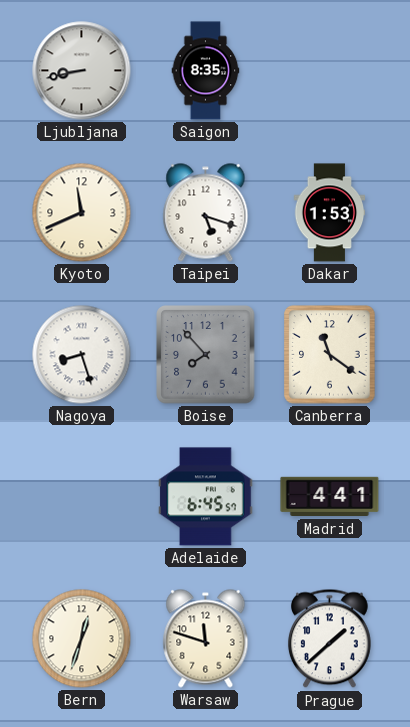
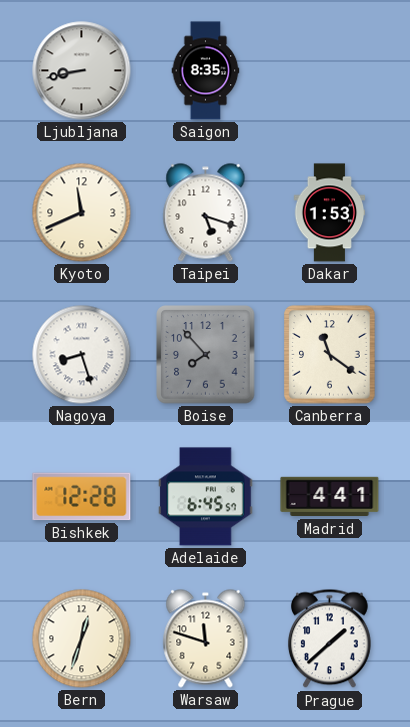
Bishkek: none -> 12:28 (82, 497)
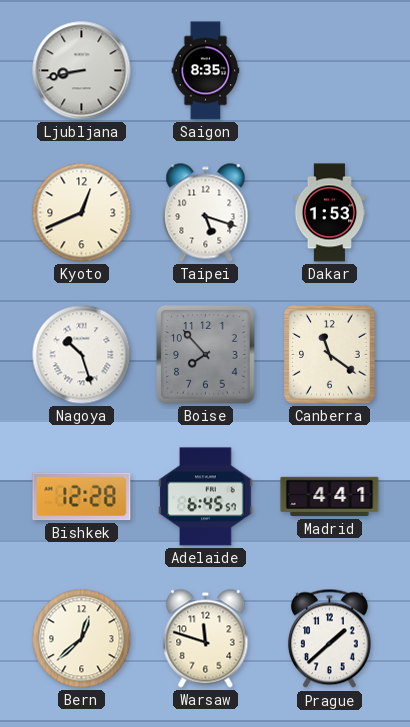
Kyoto: 11:41 -> 12:41 (82, 213)
Nagoya: 8:27 -> 10:27 (82, 355)
Bern: 12:33 -> 12:38 (82, 639)
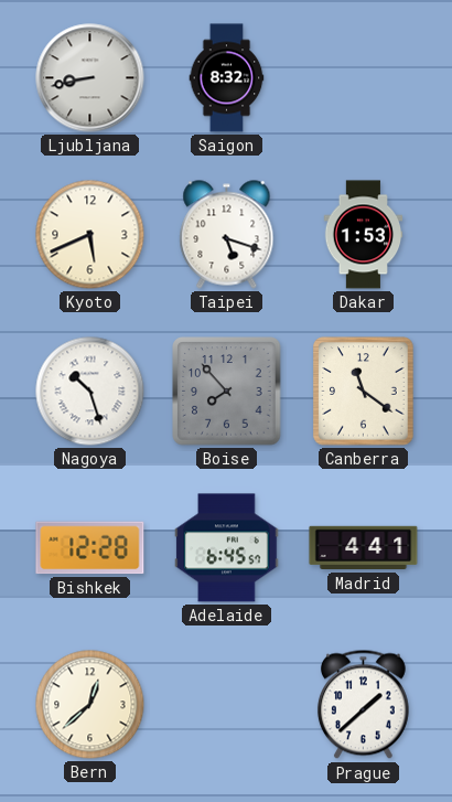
Saigon: 8:35 -> 8:32 (227, 78)
Kyoto: 12:41 -> 5:41 (90, 235)
Warsaw: 11:48 -> none (206, 639)
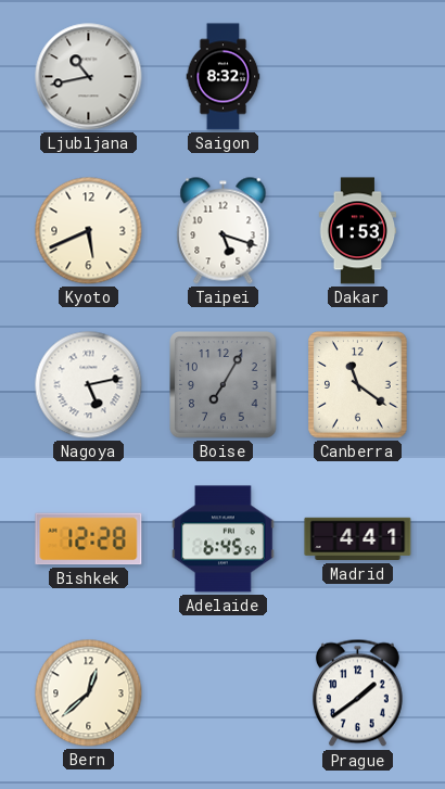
Ljubljana: 8:43 -> 10:43 (89, 77)
Nagoya: 10:27 -> 5:13 (89, 385)
Boise: 7:53 -> 7:05 (224, 385)
Prague: 1:38 -> 1:39 (357, 693)
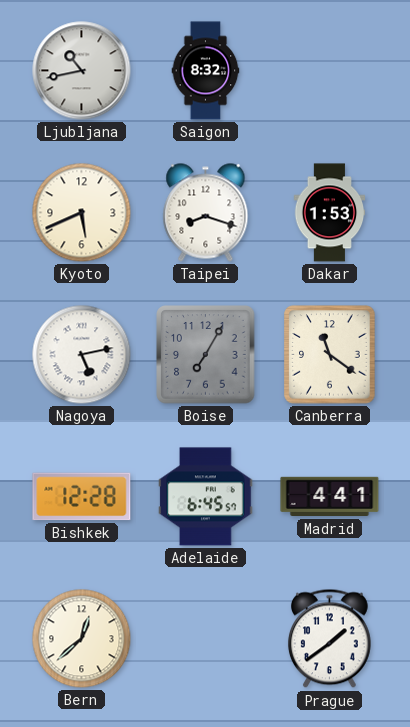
Taipei: 5:18 -> 8:18 (206, 213)
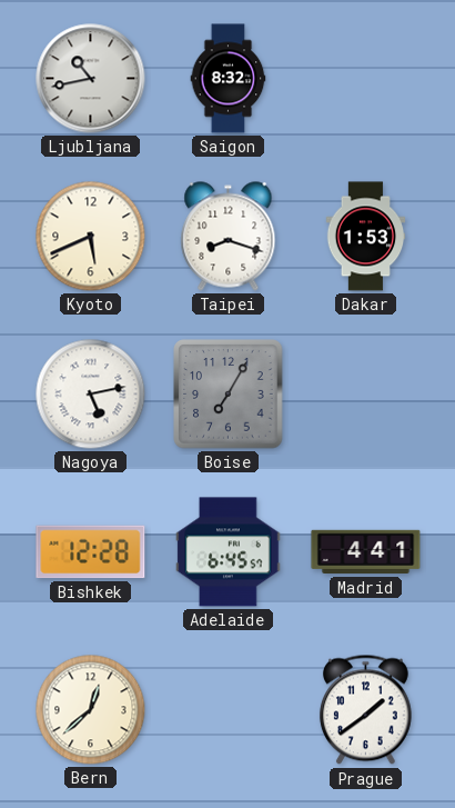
Canberra: 11:21 -> none (330, 355)
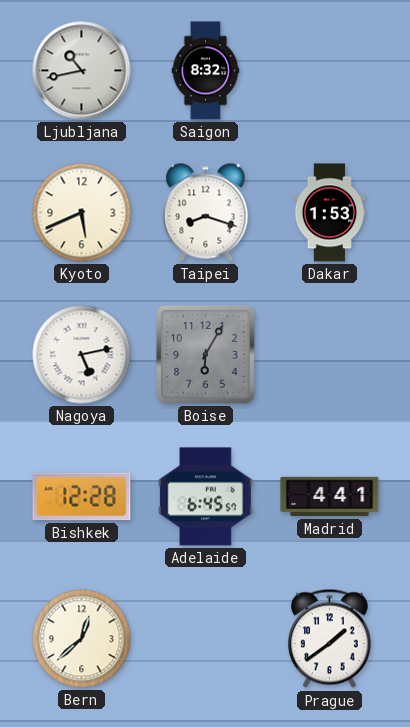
Boise: 7:05 -> 6:05 (206, 355)
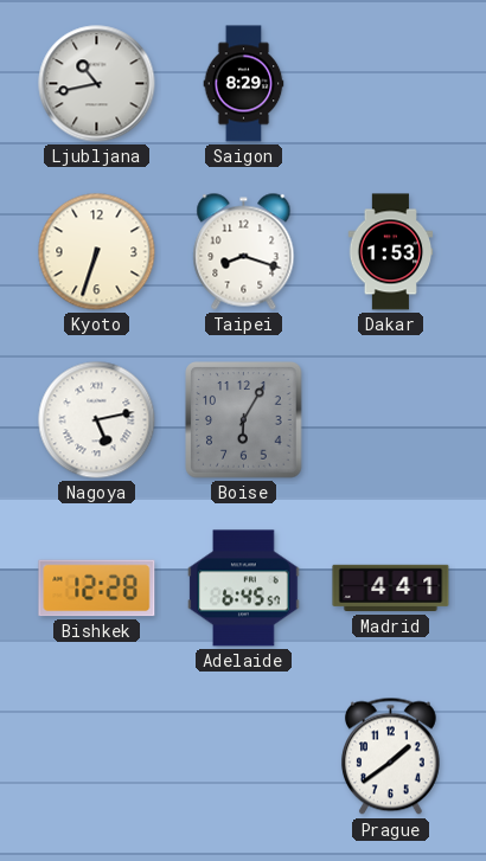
Saigon: 8:32 -> 8:29 (244, 84)
Kyoto: 5:41 -> 6:33 (97, 252)
Bern: 12:38 -> none (82, 639)
